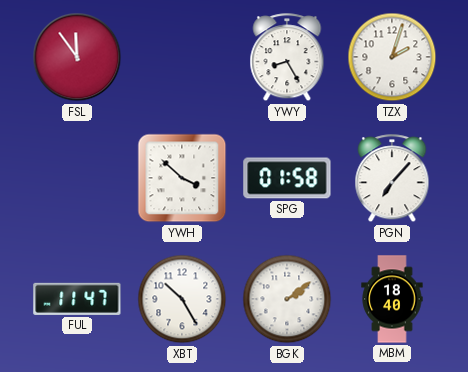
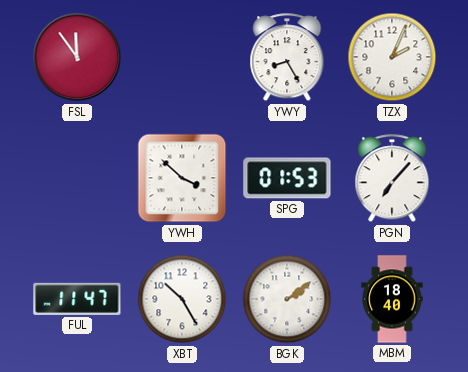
TZX: 2:03 -> 2:04 (392, 57)
SPG: 01:58 -> 01:53 (287, 178)
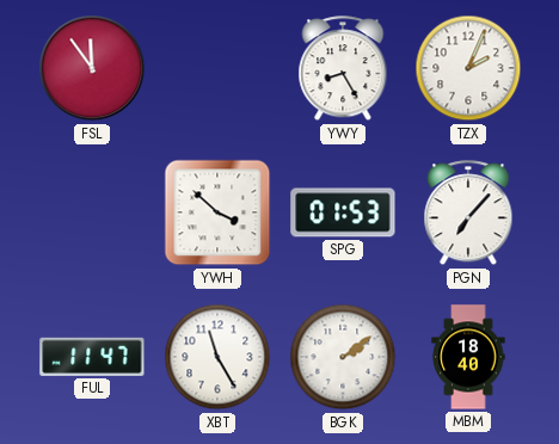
XBT: 10:25 -> 11:25 (217, 357)
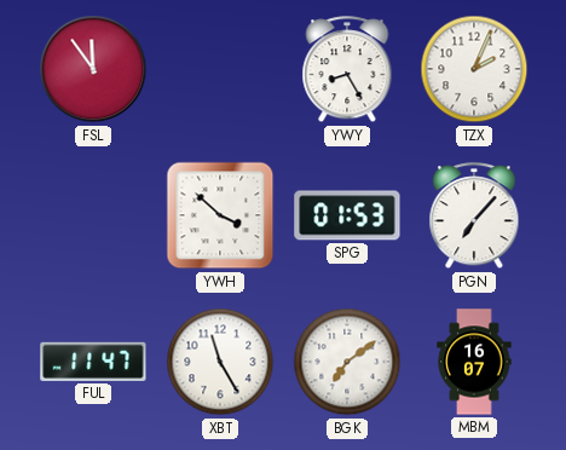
BGK: 2:09 -> 7:09 (347, 362)
MBM: 18:40 -> 16:07 (474, 362)
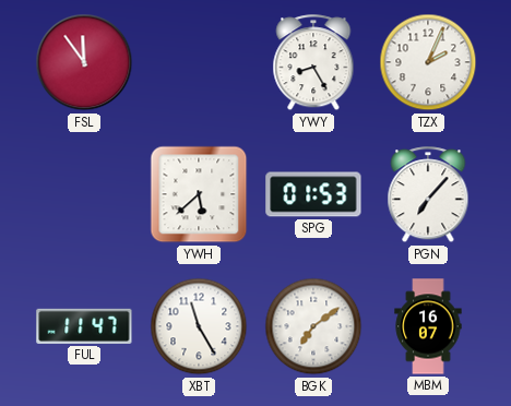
YWH: 3:52 -> 5:38 (199, 194)
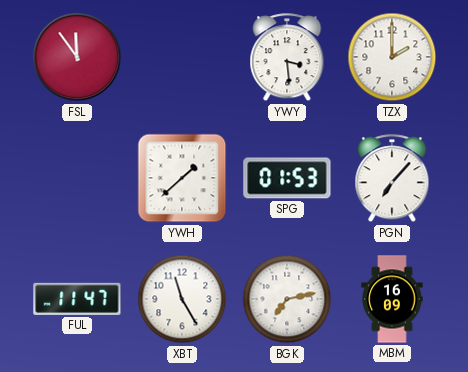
YWY: 8:25 -> 3:29 (287, 58)
TZX: 2:04 -> 2:00 (392, 57)
YWH: 5:38 -> 1:38 (182, 178)
BGK: 7:09 -> 7:13 (287, 299)
MBM: 16:07 -> 16:09 (392, 299)
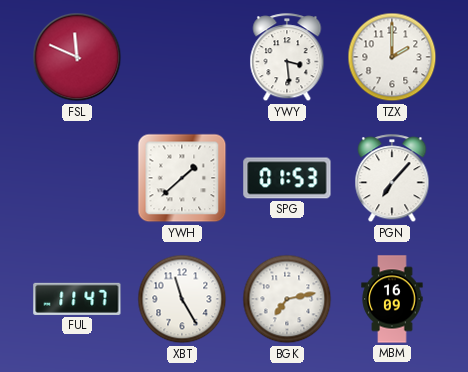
FSL: 11:54 -> 11:49 (77, 57)
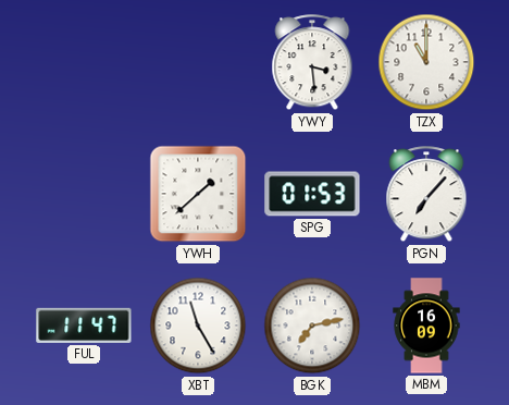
FSL: 11:49 -> none (77, 57)
TZX: 2:00 -> 11:00 (426, 62)
